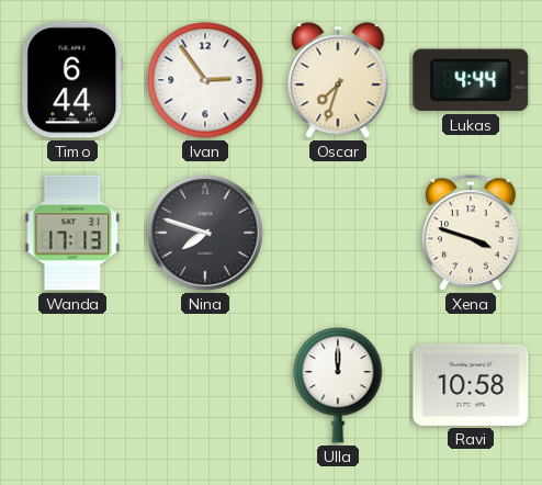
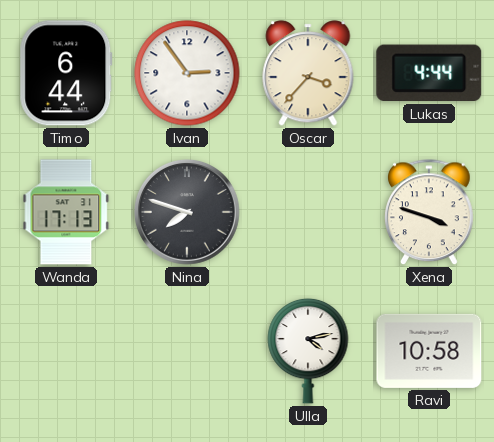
Oscar: 7:33 -> 3:37 (308, 73)
Ulla: 12:00 -> 4:13 (308, 351)
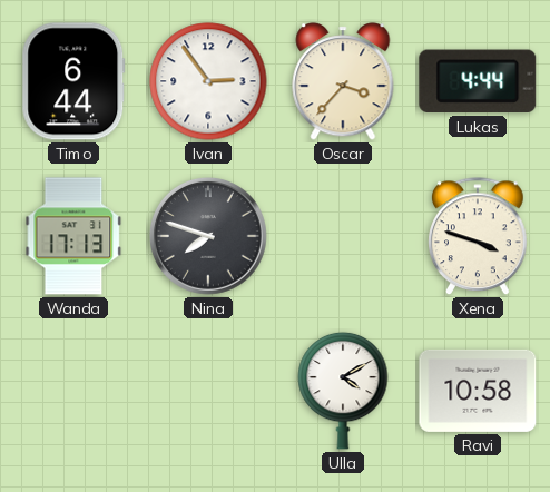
Ulla: 4:13 -> 4:10 (343, 391)
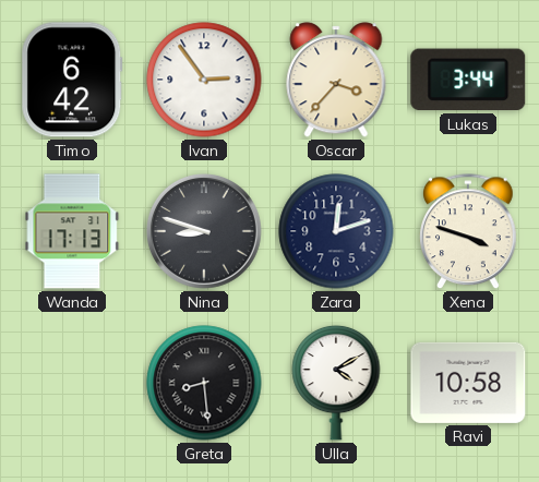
Timo: 6:44 -> 6:42 (72, 80)
Lukas: 4:44 -> 3:44 (468, 80)
Nina: 7:48 -> 8:48 (204, 231)
Zara: none -> 12:12 (336, 231)
Greta: none -> 8:29 (204, 383)
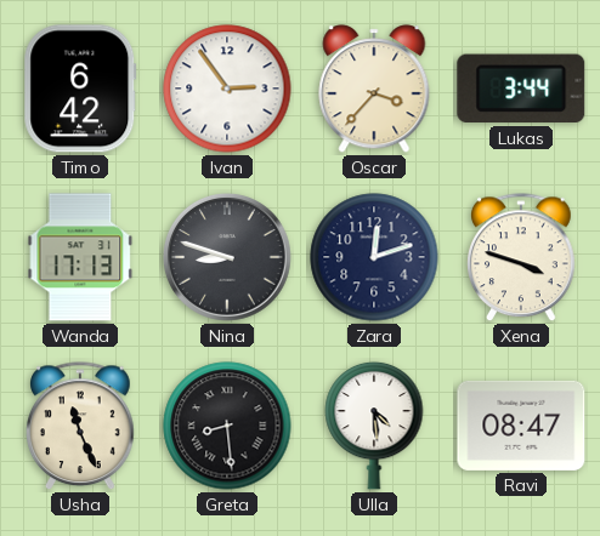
Usha: none -> 11:26 (81, 427)
Ulla: 4:10 -> 4:29 (374, 426)
Ravi: 10:58 -> 08:47 (521, 426)
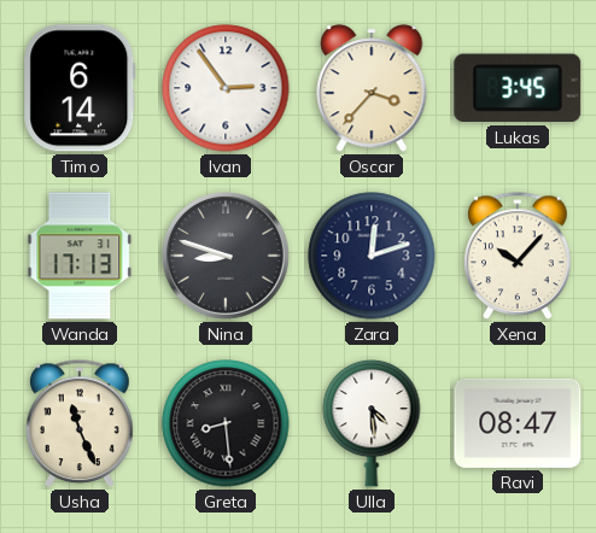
Timo: 6:42 -> 6:14 (80, 88)
Lukas: 3:44 -> 3:45 (518, 88)
Xena: 3:48 -> 10:07 (519, 257)
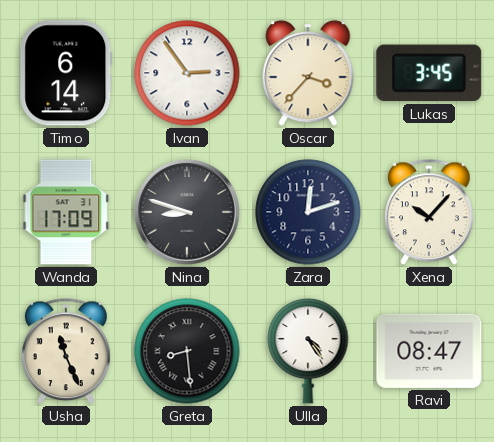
Wanda: 17:13 -> 17:09 (66, 212)
Ulla: 4:29 -> 4:24 (308, 351)
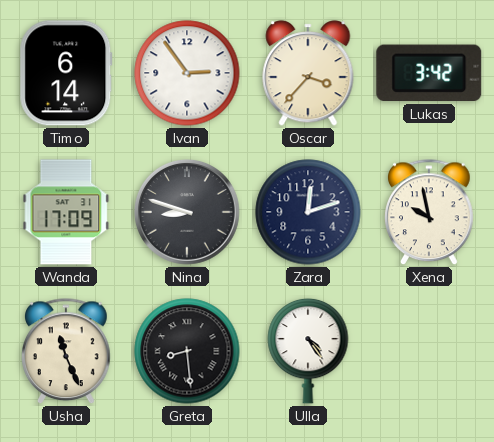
Lukas: 3:45 -> 3:42 (429, 73)
Xena: 10:07 -> 9:58 (430, 213)
Ravi: 08:47 -> none (429, 351)
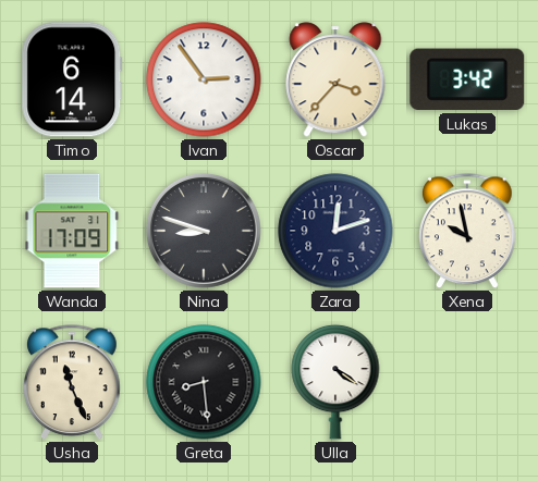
Ulla: 4:24 -> 4:21 (335, 382)
